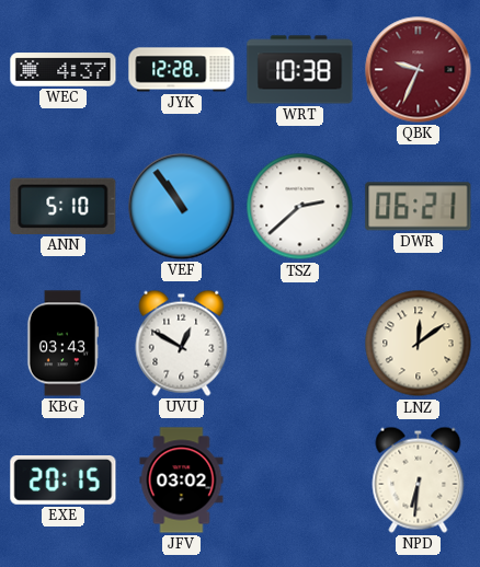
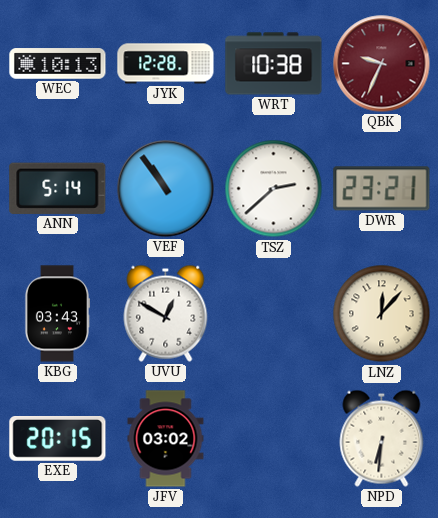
WEC: 4:37 -> 10:13 (58, 64)
ANN: 5:10 -> 5:14 (58, 188)
DWR: 06:21 -> 23:21 (382, 189)
LNZ: 12:09 -> 12:07 (382, 314)
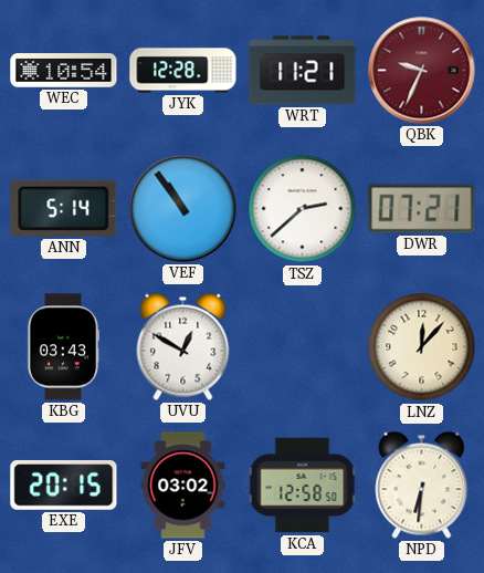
WEC: 10:13 -> 10:54 (64, 71)
WRT: 10:38 -> 11:21 (303, 71)
DWR: 23:21 -> 07:21 (422, 209)
KCA: none -> 12:58 (303, 486)
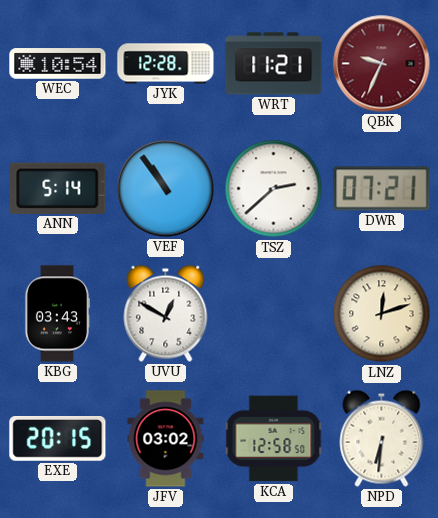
LNZ: 12:07 -> 12:12 (382, 314)
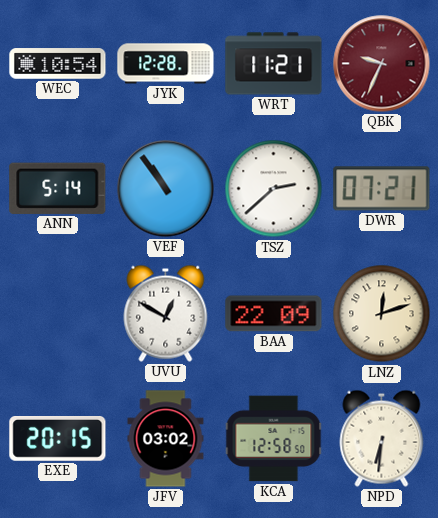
KBG: 03:43 -> none (56, 314)
BAA: none -> 22:09 (274, 314)
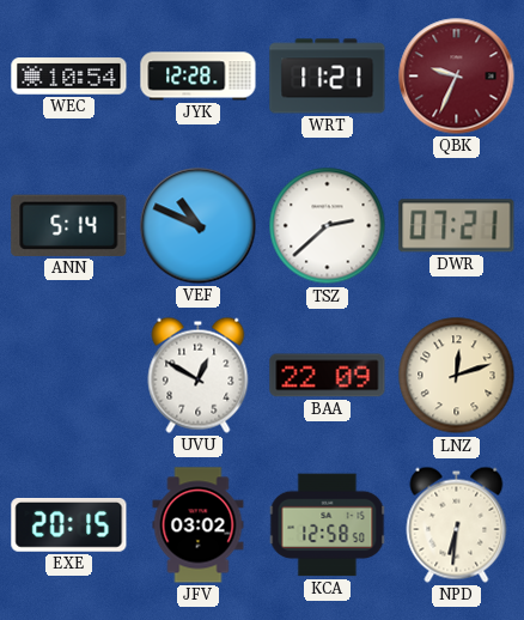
VEF: 10:54 -> 10:49 (199, 226)
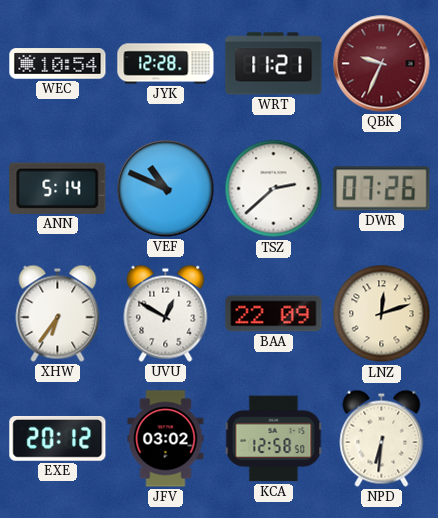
DWR: 07:21 -> 07:26 (382, 189)
XHW: none -> 6:36 (58, 313)
EXE: 20:15 -> 20:12 (58, 439)
